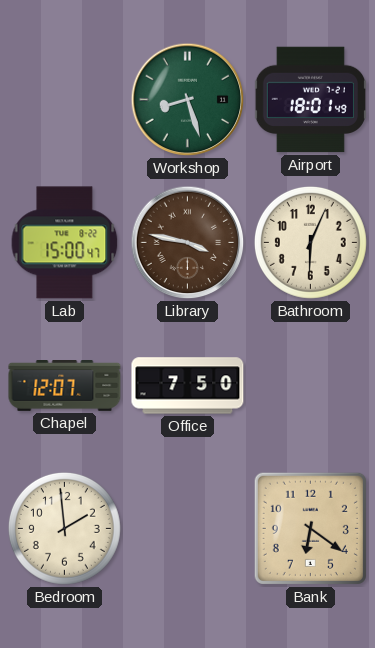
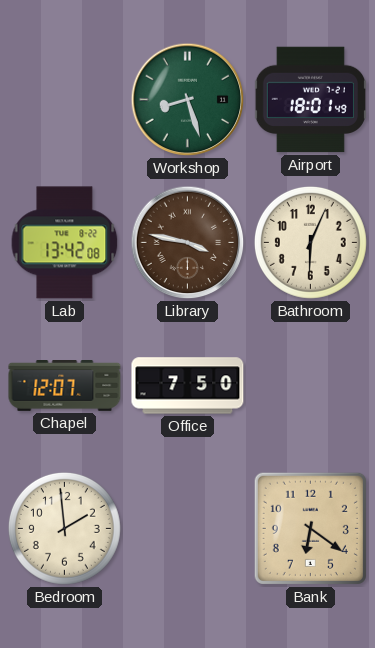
Lab: 15:00 -> 13:42 (65, 243)
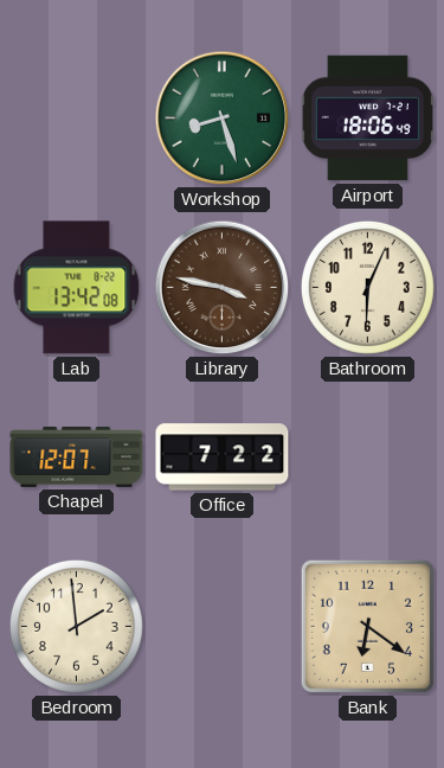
Airport: 18:01 -> 18:06 (367, 119)
Office: 7:50 -> 7:22 (223, 457)
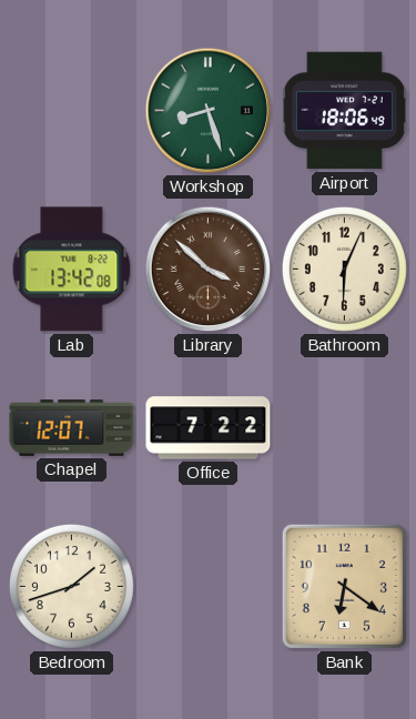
Library: 3:47 -> 3:52 (209, 270)
Bedroom: 1:59 -> 1:42 (71, 586)
